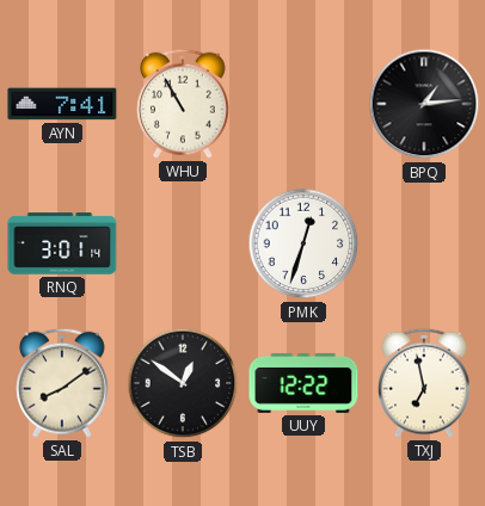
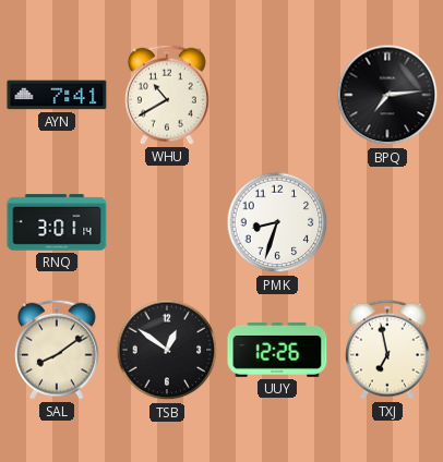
WHU: 10:55 -> 10:40 (168, 95)
BPQ: 1:14 -> 7:14 (387, 95)
PMK: 12:33 -> 8:33 (277, 222)
UUY: 12:22 -> 12:26 (277, 350)
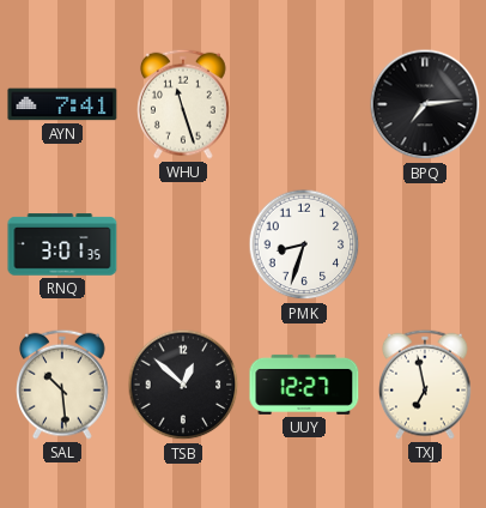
WHU: 10:40 -> 11:27 (184, 104)
RNQ: 3:01:14 -> 3:01:35 (62, 244)
SAL: 8:09 -> 10:29 (63, 385)
TSB: 12:51 -> 12:52 (183, 385)
UUY: 12:26 -> 12:27 (304, 385)
